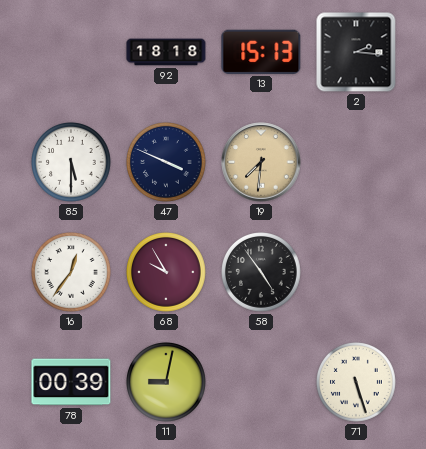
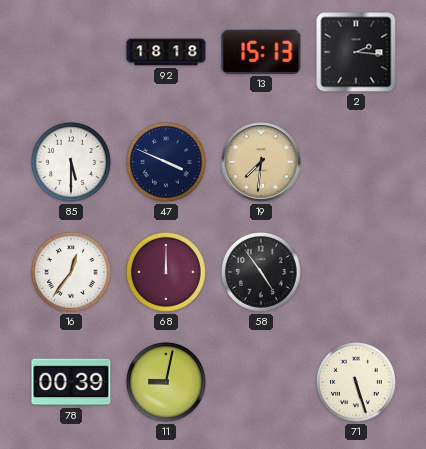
68: 9:55 -> 12:00 (167, 273)
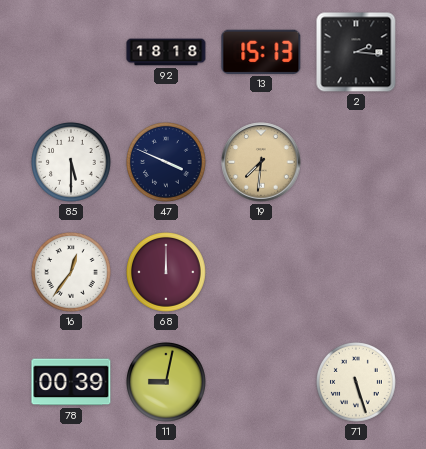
58: 4:54 -> none (262, 273)
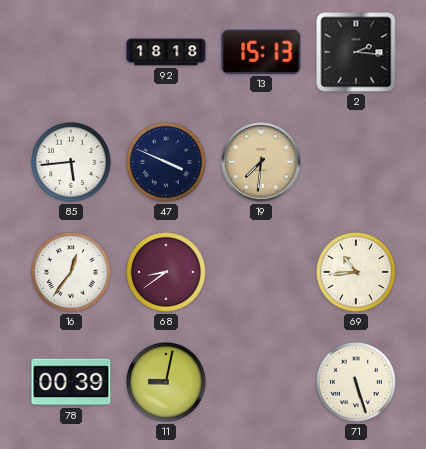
85: 5:30 -> 5:44 (72, 163)
68: 12:00 -> 8:39 (167, 273)
69: none -> 10:44 (357, 273)
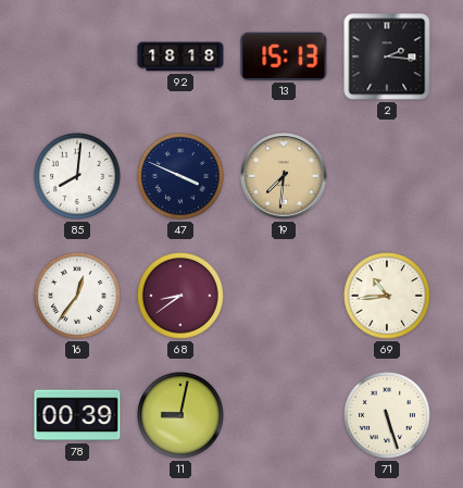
85: 5:44 -> 8:01 (78, 177)
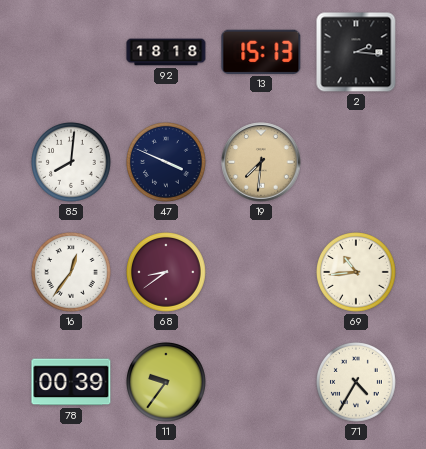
11: 9:02 -> 9:36 (167, 383)
71: 5:27 -> 4:35 (357, 383)
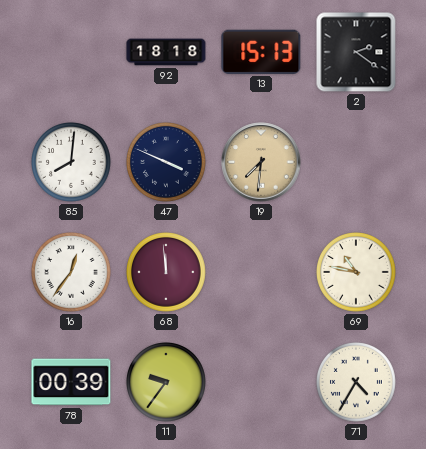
2: 2:16 -> 2:21 (356, 52)
68: 8:39 -> 11:59 (167, 273)
69: 10:44 -> 10:47 (357, 273)
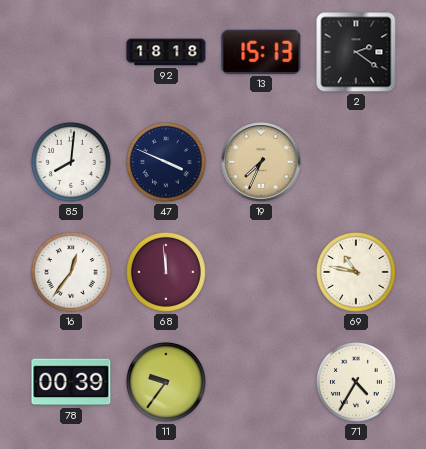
19: 7:31 -> 7:34 (261, 162)
